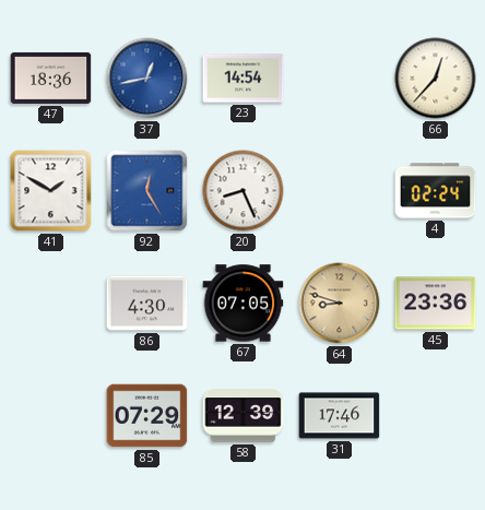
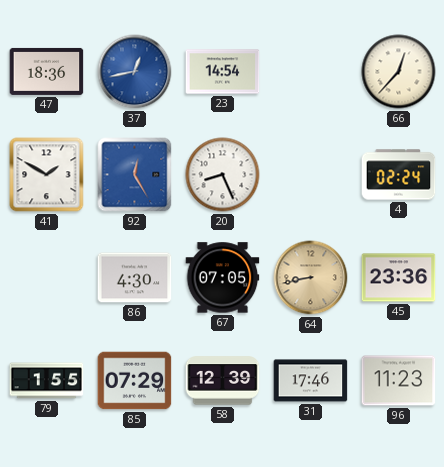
64: 8:48 -> 8:43 (311, 278)
79: none -> 1:55 (47, 381)
96: none -> 11:23 (399, 381)
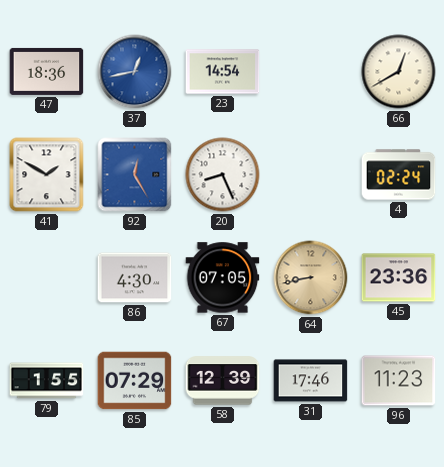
66: 12:37 -> 12:40 (399, 72)
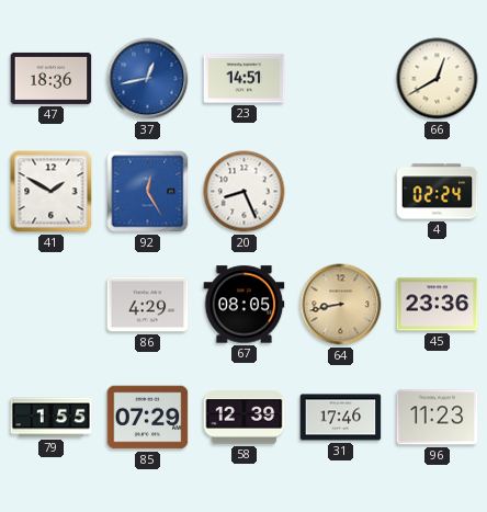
23: 14:54 -> 14:51 (245, 79)
86: 4:30 -> 4:29 (148, 305)
67: 07:05 -> 08:05 (245, 305)
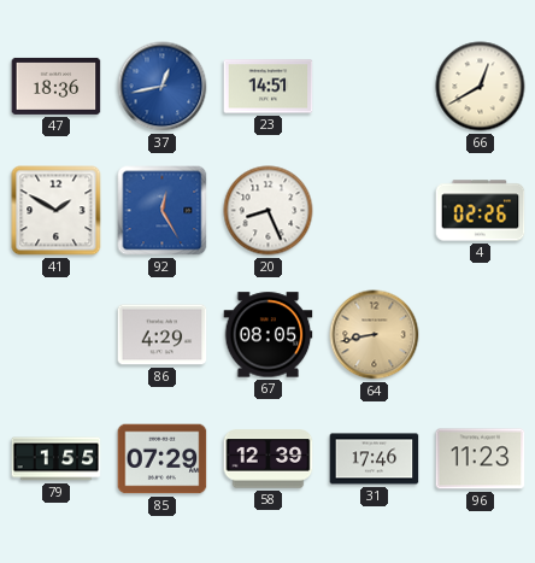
4: 02:24 -> 02:26 (481, 211)
45: 23:36 -> none (438, 305)
